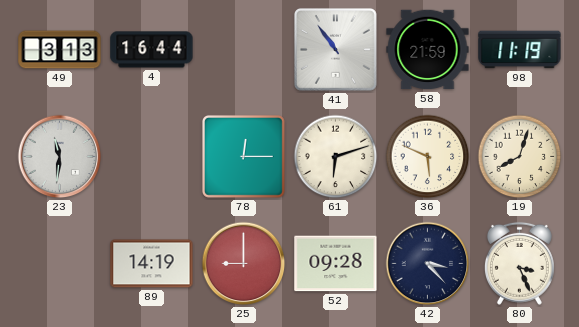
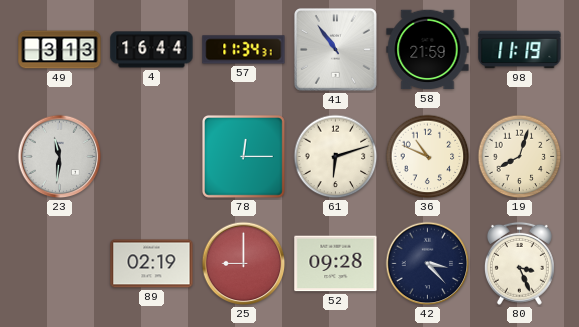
57: none -> 11:34 (244, 50)
36: 5:49 -> 10:49 (428, 157)
89: 14:19 -> 02:19 (152, 264)
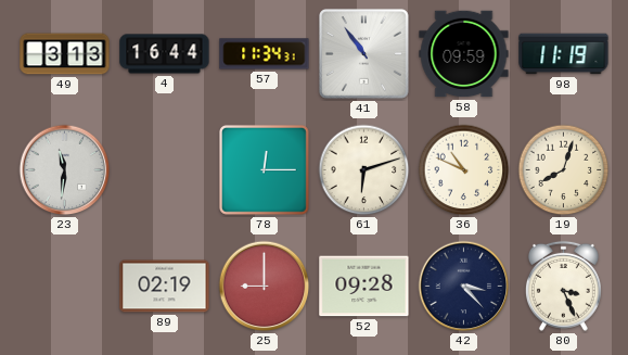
58: 21:59 -> 09:59 (464, 54)
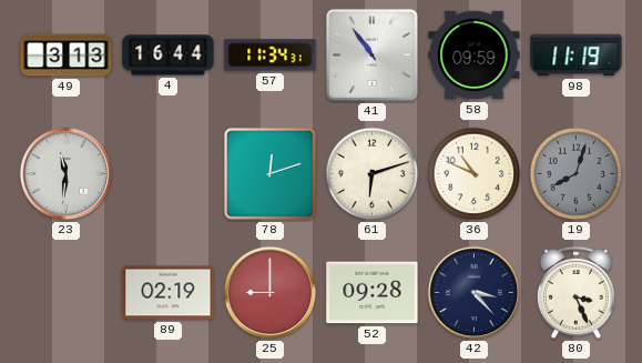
78: 12:15 -> 12:12 (269, 173)
19 dial: cream -> grey (577, 174)
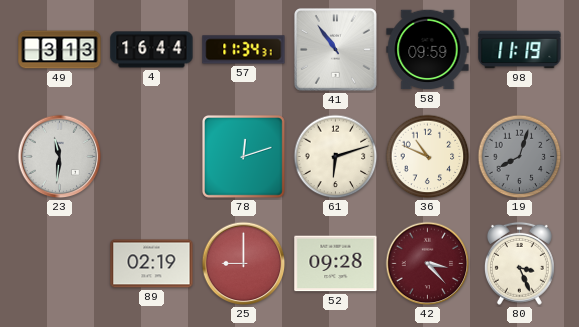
42 dial: navy -> burgundy (428, 264)
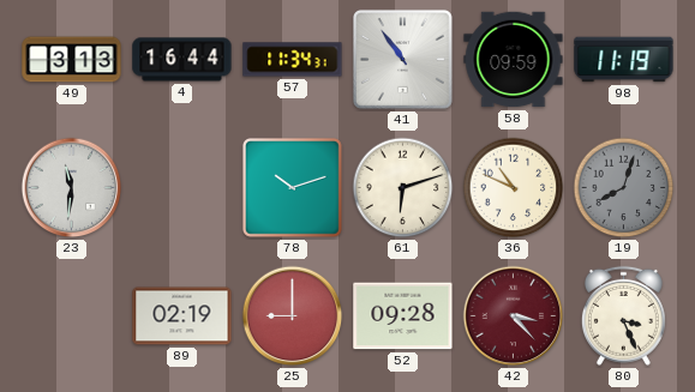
78: 12:12 -> 10:12 (292, 187)
